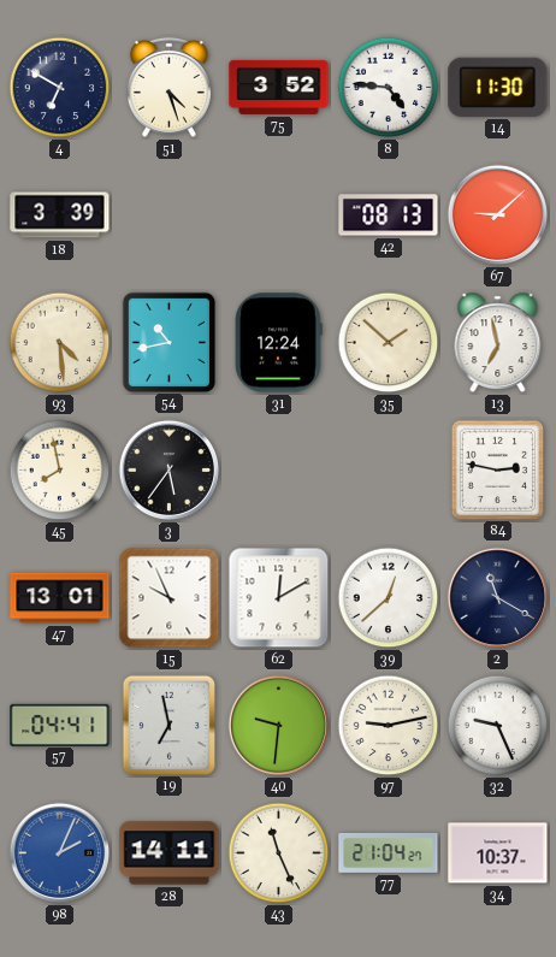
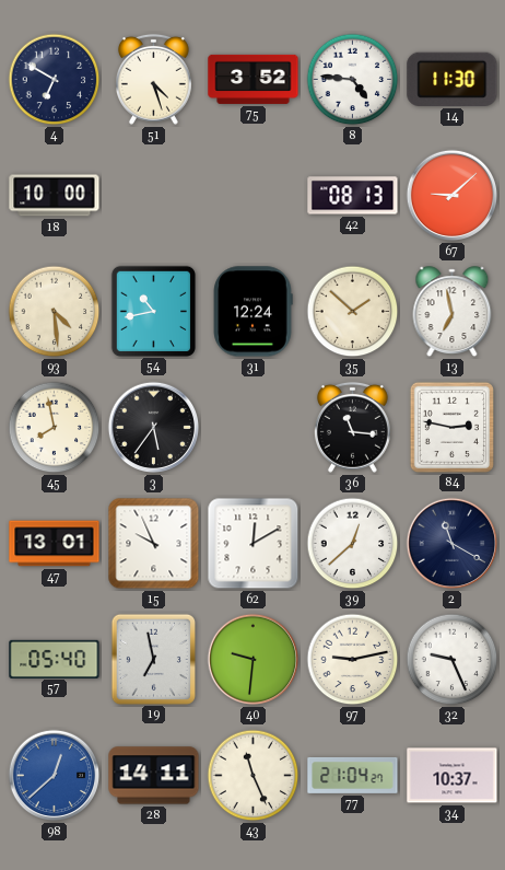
18: 3:39 -> 10:00 (55, 196)
36: none -> 11:16 (352, 427)
57: 04:41 -> 05:40 (55, 659)
98: 2:04 -> 12:38 (55, 776)
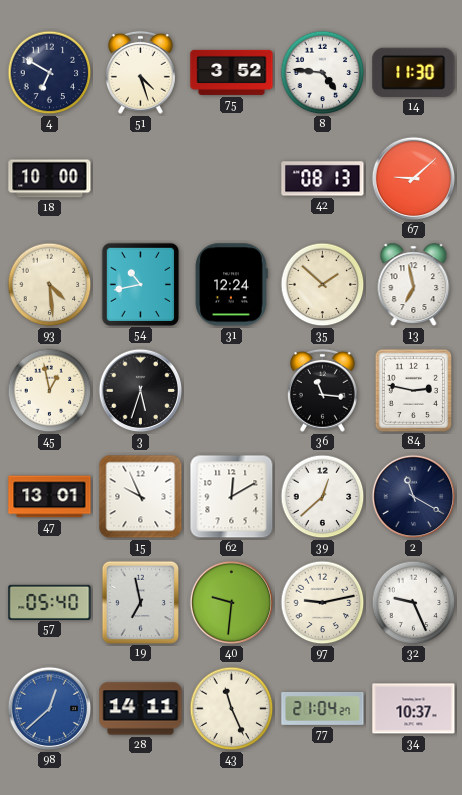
45: 7:58 -> 12:58 (50, 391)
3: 5:36 -> 5:33 (141, 391)
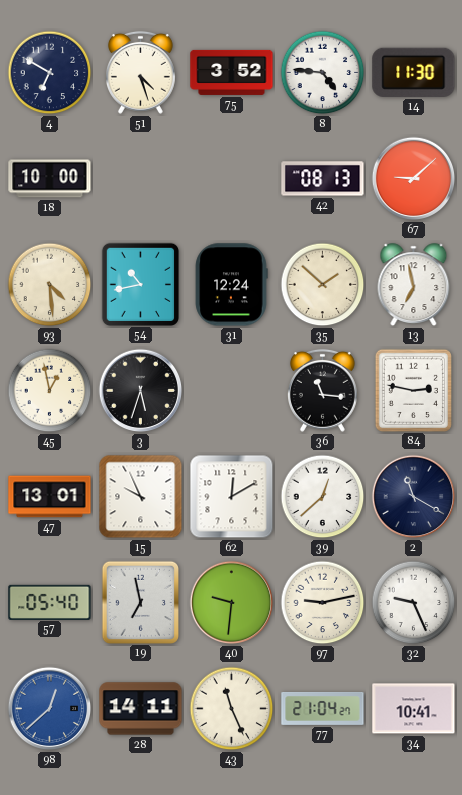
34: 10:37 -> 10:41 (414, 709)
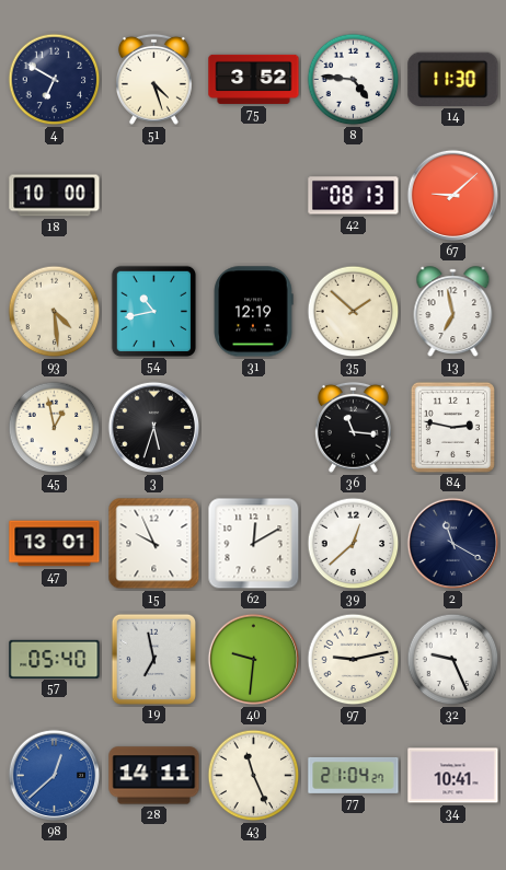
31: 12:24 -> 12:19 (253, 312)
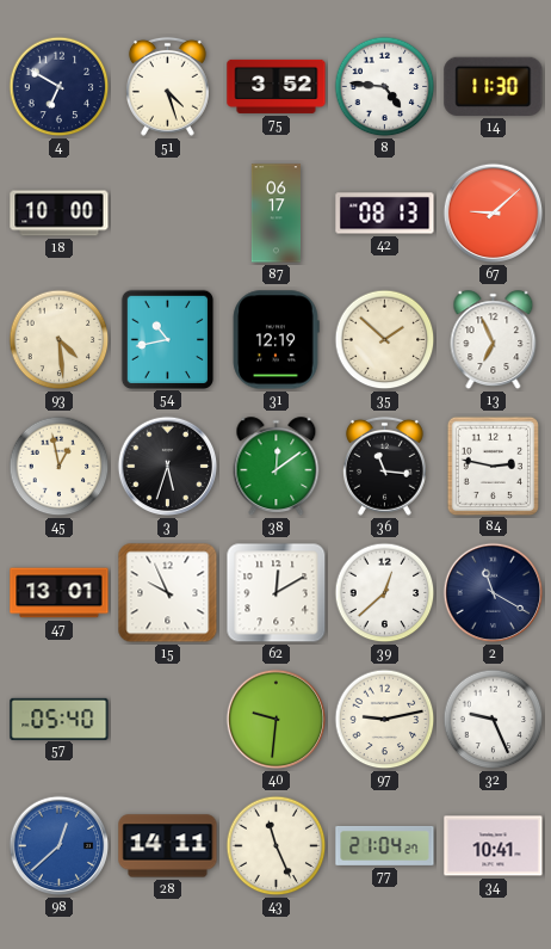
87: none -> 06:17 (275, 214)
13: 6:58 -> 6:56 (494, 340)
38: none -> 12:09 (277, 467)
19: 6:58 -> none (153, 659)
